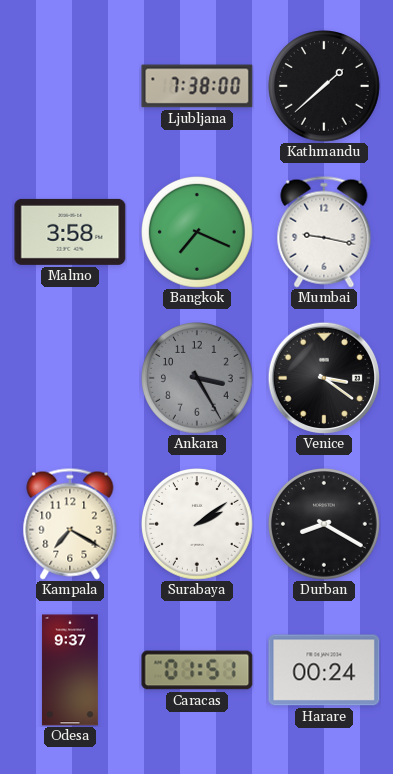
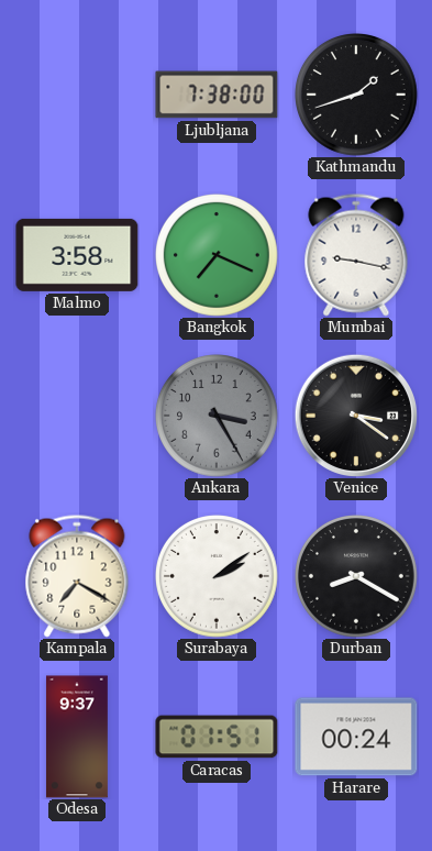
Kathmandu: 1:38 -> 1:42 (357, 96)
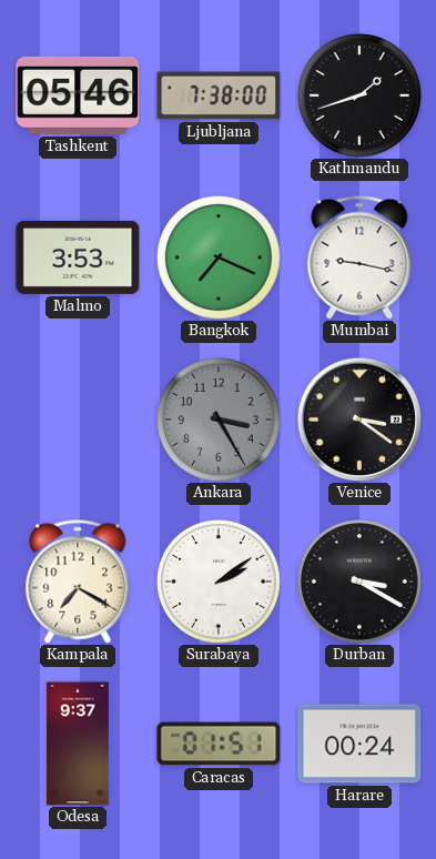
Tashkent: none -> 05:46 (78, 95)
Malmo: 3:58 -> 3:53 (78, 257)
Durban: 8:20 -> 3:20 (361, 583)
